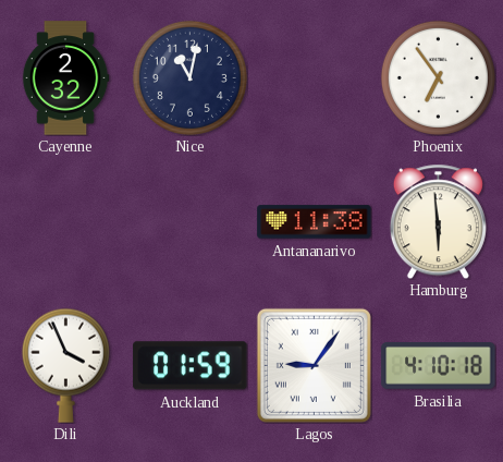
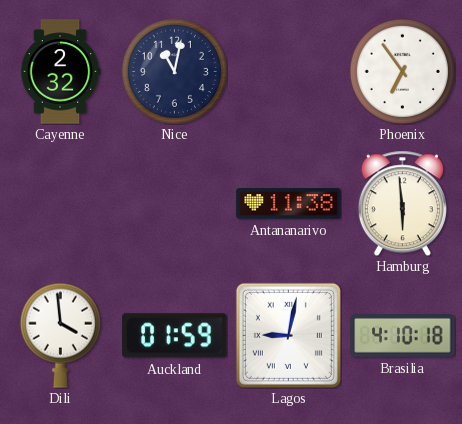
Dili: 3:56 -> 3:59 (60, 335)
Lagos: 9:06 -> 9:02 (288, 335)
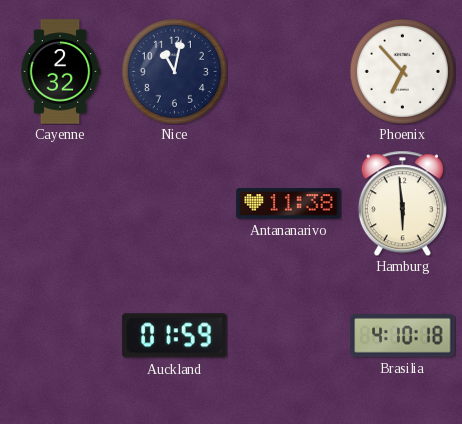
Phoenix: 6:54 -> 6:53 (402, 71)
Dili: 3:59 -> none (60, 335)
Lagos: 9:02 -> none (288, 335)
